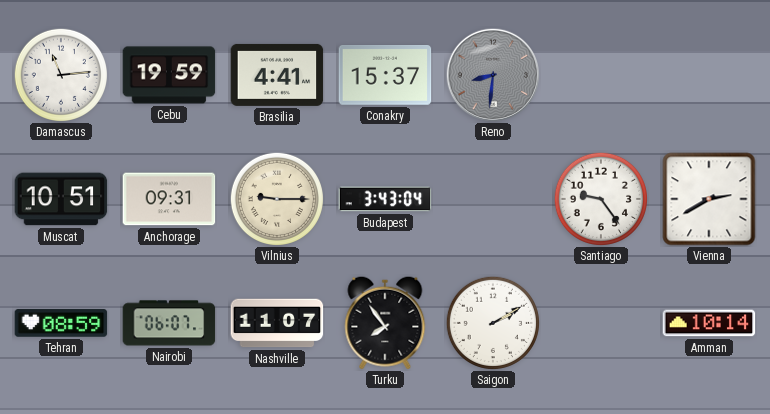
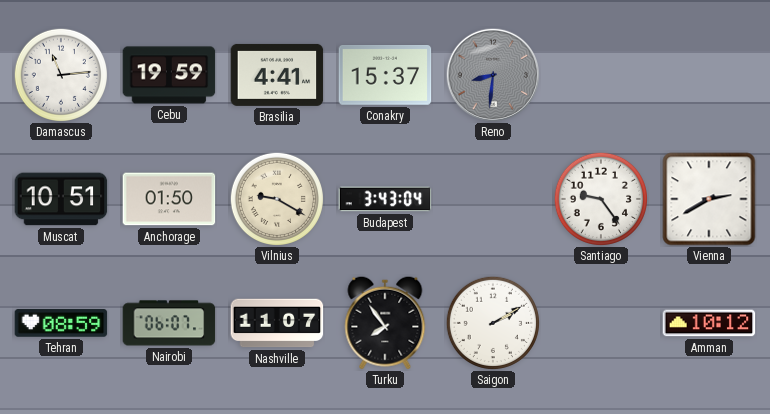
Anchorage: 09:31 -> 01:50 (169, 199)
Vilnius: 9:15 -> 9:20 (277, 199)
Amman: 10:14 -> 10:12 (709, 323)
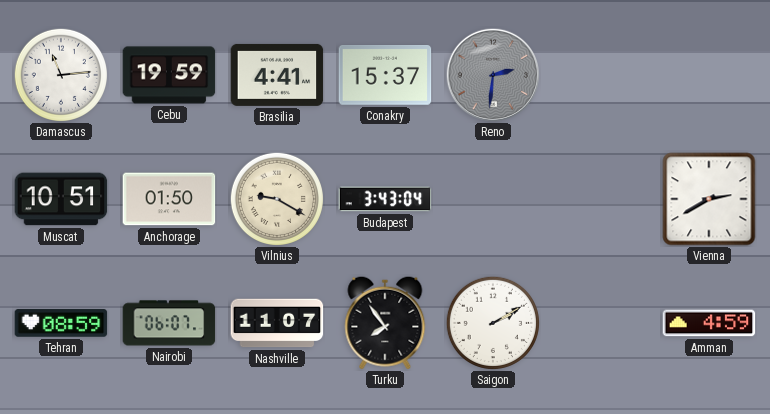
Reno: 8:31 -> 2:31 (492, 74)
Santiago: 9:24 -> none (601, 199)
Amman: 10:12 -> 4:59 (709, 323)
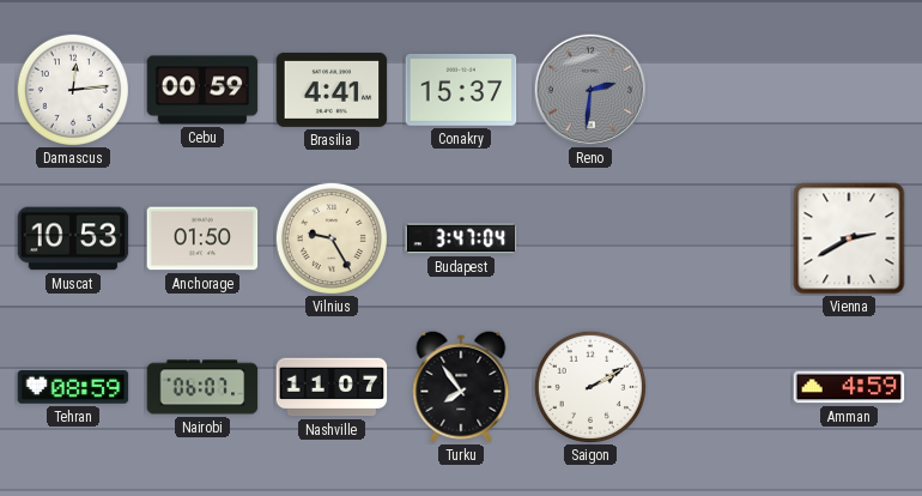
Damascus: 11:14 -> 12:14 (73, 90)
Cebu: 19:59 -> 00:59 (202, 90)
Muscat: 10:51 -> 10:53 (73, 238)
Vilnius: 9:20 -> 9:25 (332, 238)
Budapest: 3:43 -> 3:47 (461, 238)
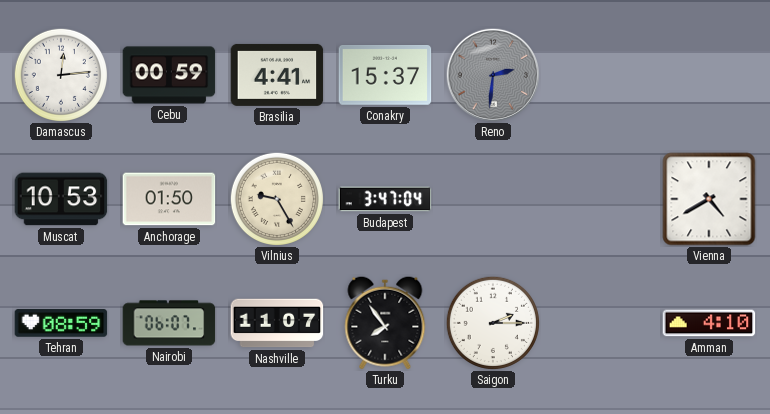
Vienna: 2:40 -> 4:40 (709, 199)
Saigon: 2:10 -> 2:15 (493, 323)
Amman: 4:59 -> 4:10 (709, 323)
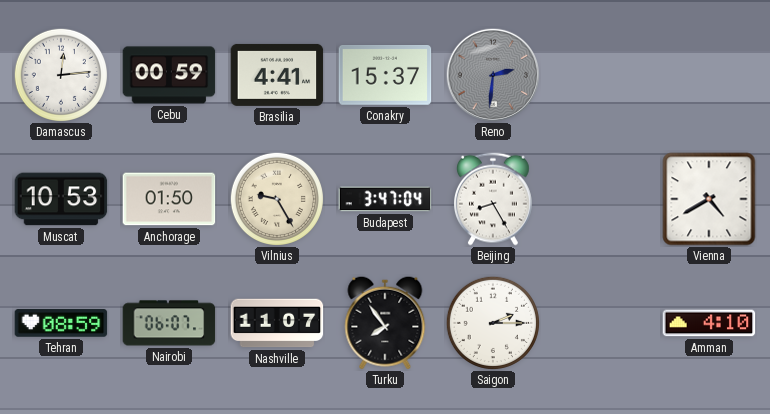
Beijing: none -> 8:25 (494, 199)
